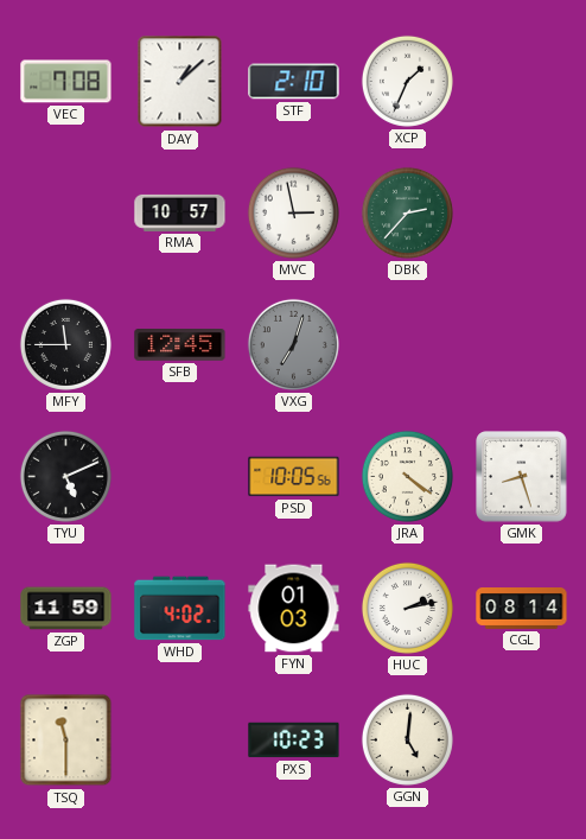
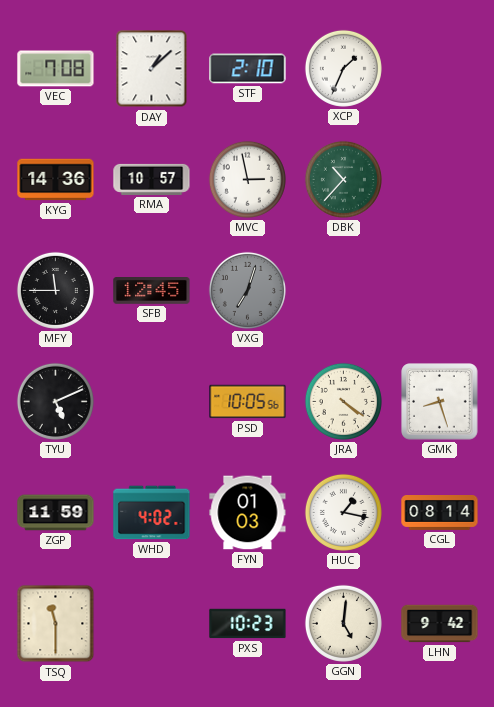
KYG: none -> 14:36 (56, 180)
DBK: 2:37 -> 10:37 (343, 179)
HUC: 2:13 -> 1:17 (343, 512)
LHN: none -> 9:42 (440, 624)
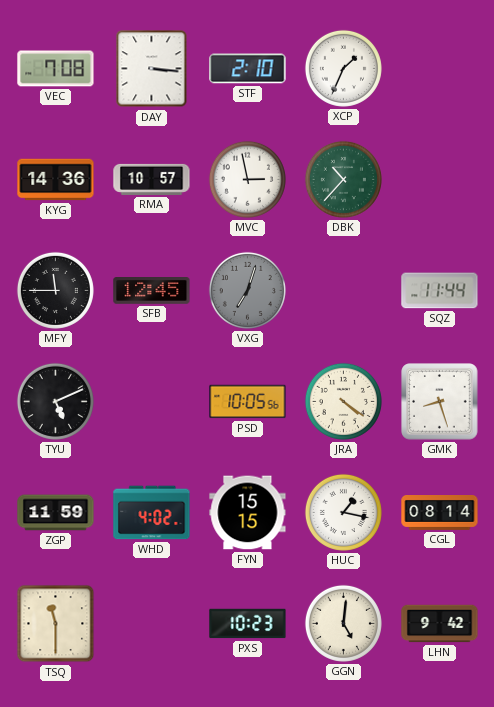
DAY: 1:08 -> 3:16 (152, 69)
SQZ: none -> 11:44 (440, 291)
FYN: 01:03 -> 15:15 (248, 513)
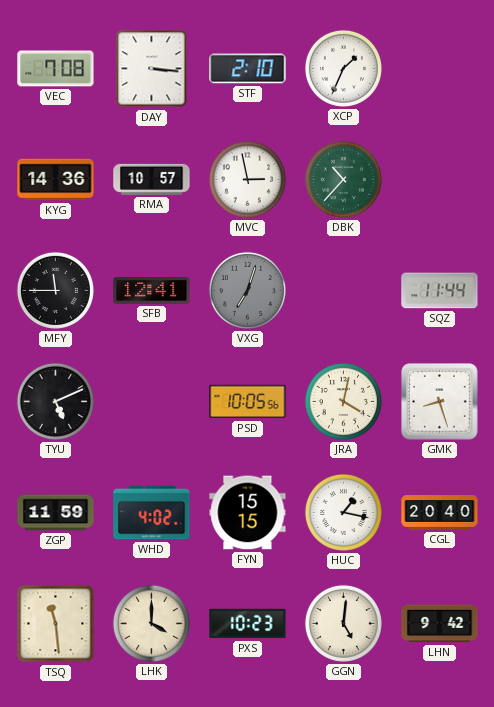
SFB: 12:45 -> 12:41 (152, 291)
JRA: 4:21 -> 4:02 (343, 401)
CGL: 08:14 -> 20:40 (440, 513)
TSQ: 11:30 -> 11:29 (56, 624)
LHK: none -> 4:00 (151, 623)
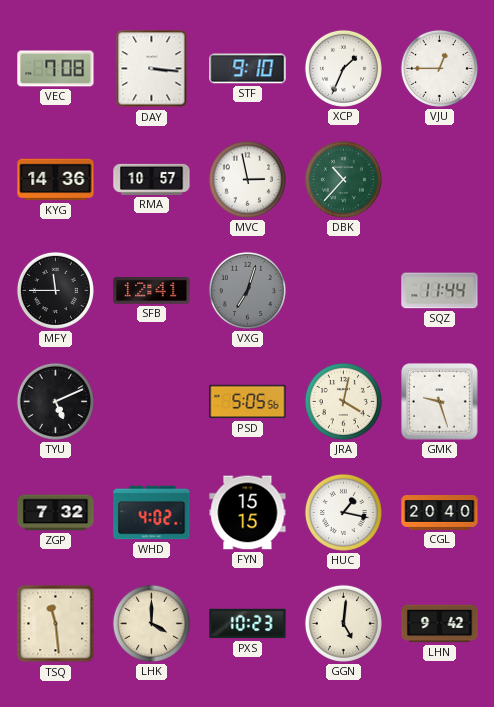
STF: 2:10 -> 9:10 (248, 69)
VJU: none -> 12:45 (439, 68)
PSD: 10:05 -> 5:05 (248, 402)
GMK: 8:27 -> 9:27 (440, 402)
ZGP: 11:59 -> 7:32 (56, 513)
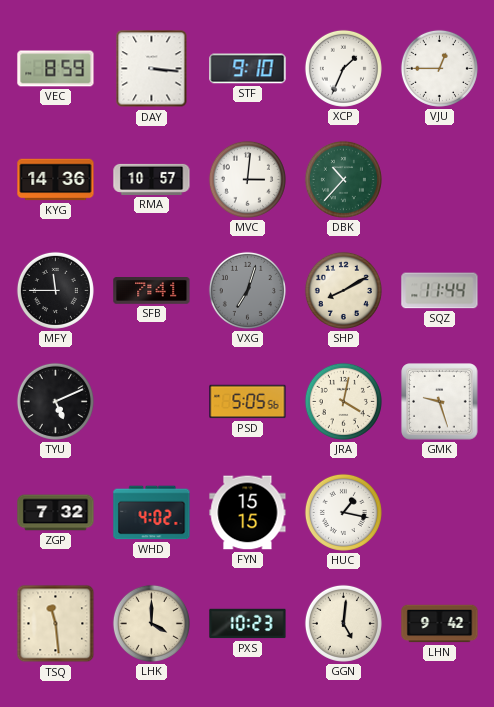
VEC: 7:08 -> 8:59 (56, 69)
MVC: 2:58 -> 3:01 (247, 179)
SFB: 12:41 -> 7:41 (152, 291)
SHP: none -> 8:10 (343, 290)
CGL: 20:40 -> none (440, 513)
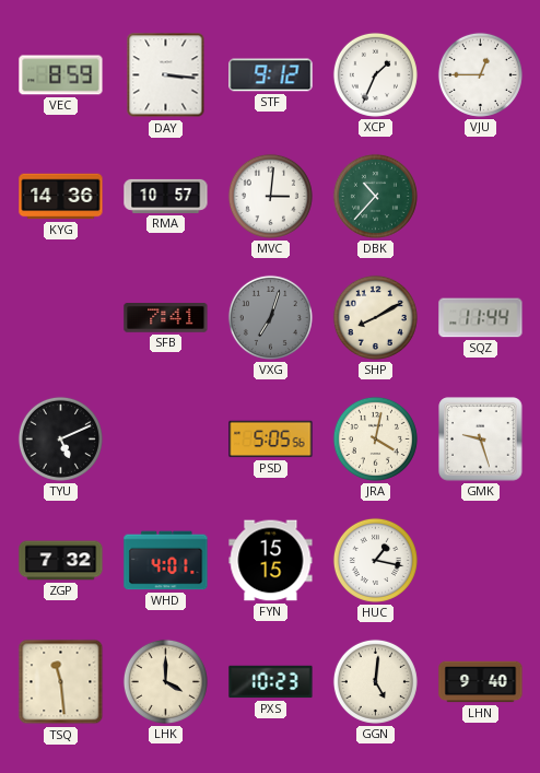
STF: 9:10 -> 9:12 (271, 75)
MFY: 11:45 -> none (55, 290)
WHD: 4:02 -> 4:01 (166, 561)
LHN: 9:42 -> 9:40 (481, 682)
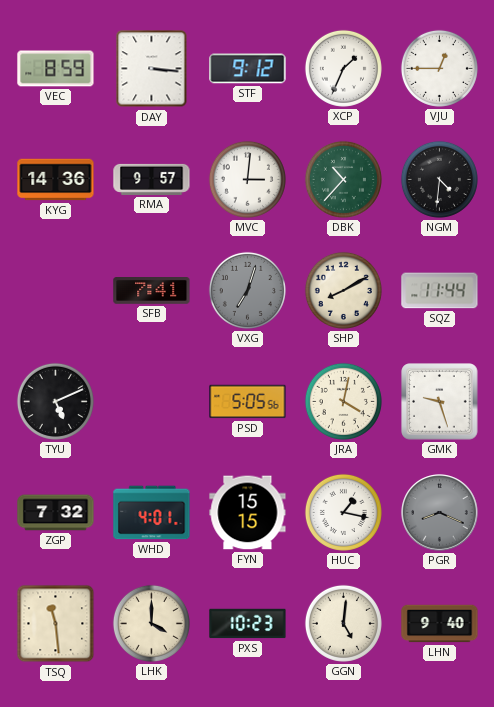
RMA: 10:57 -> 9:57 (152, 179)
NGM: none -> 4:31 (439, 179)
PGR: none -> 8:19 (440, 513)
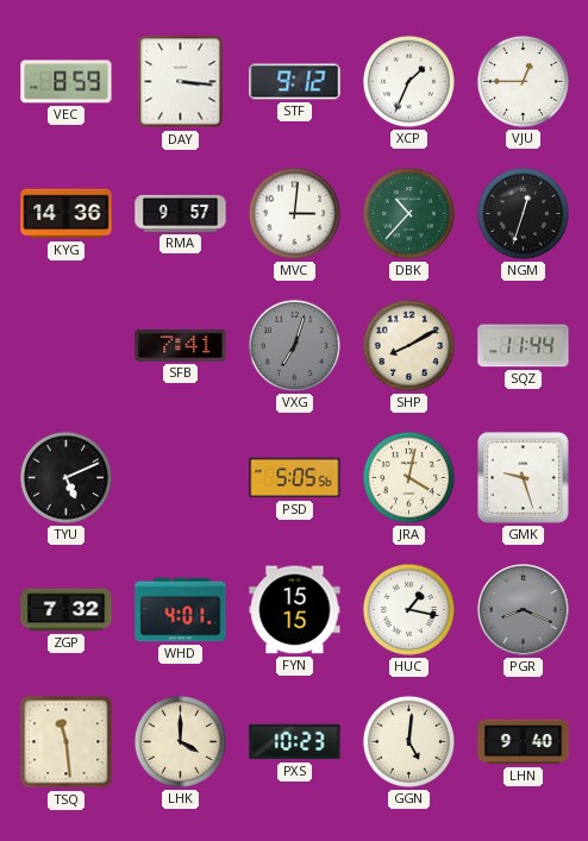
NGM: 4:31 -> 12:33 (523, 213)
